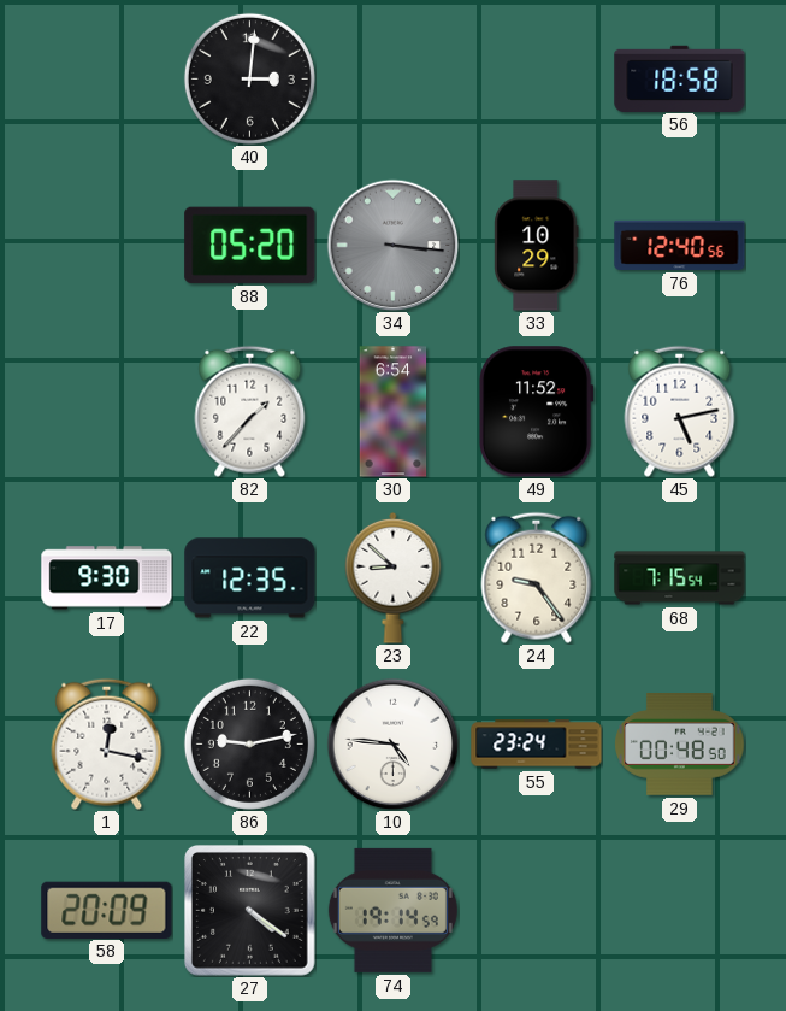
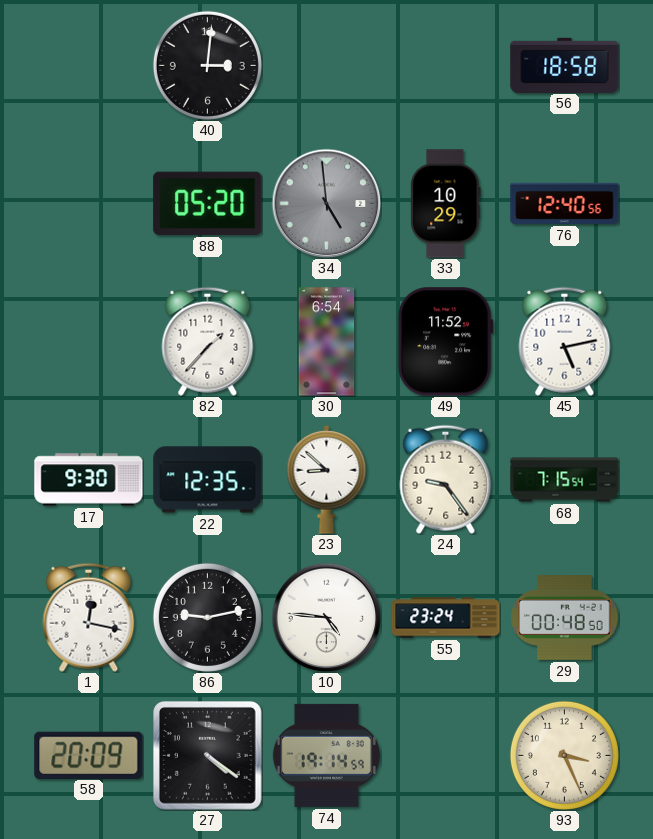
34: 3:16 -> 4:59 (326, 203)
93: none -> 3:26 (564, 755)
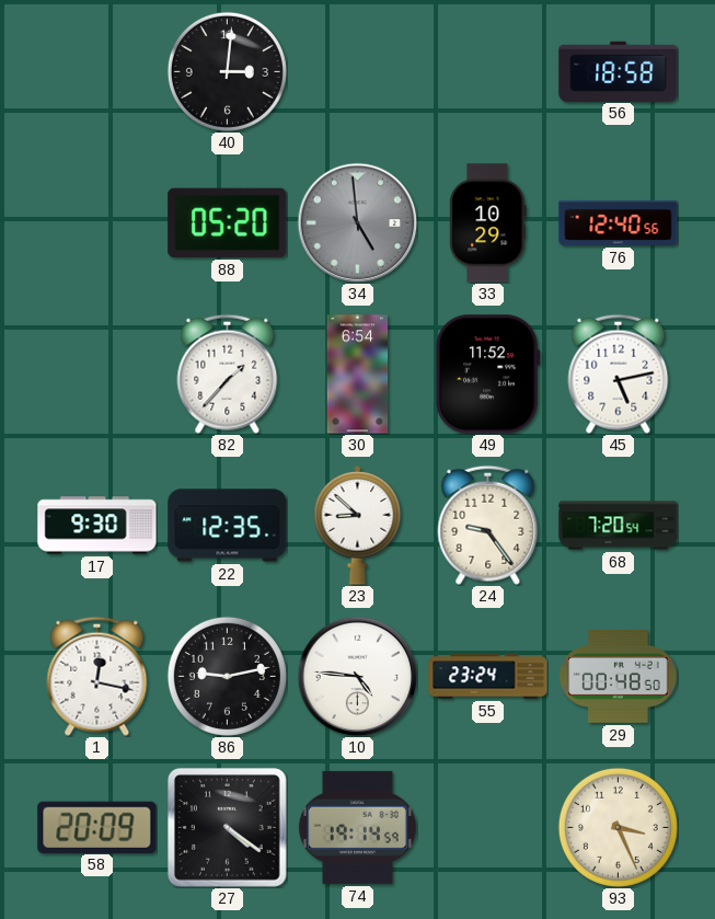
68: 7:15 -> 7:20 (619, 526)
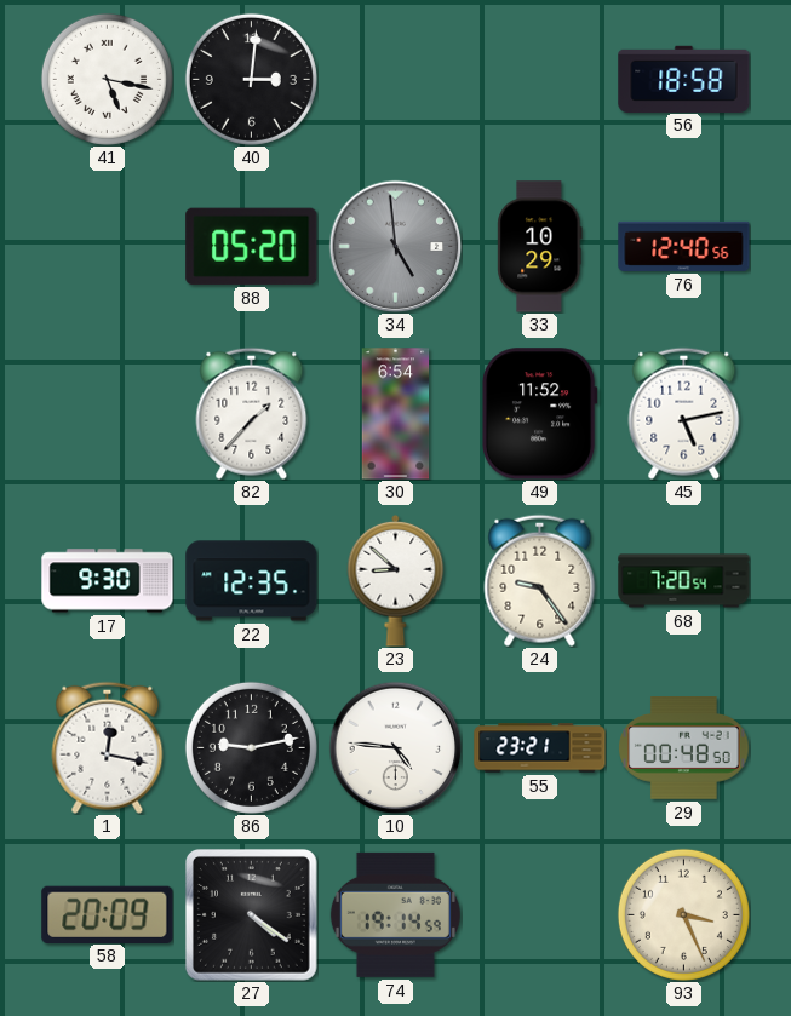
41: none -> 5:17 (107, 79)
55: 23:24 -> 23:21 (540, 748)
